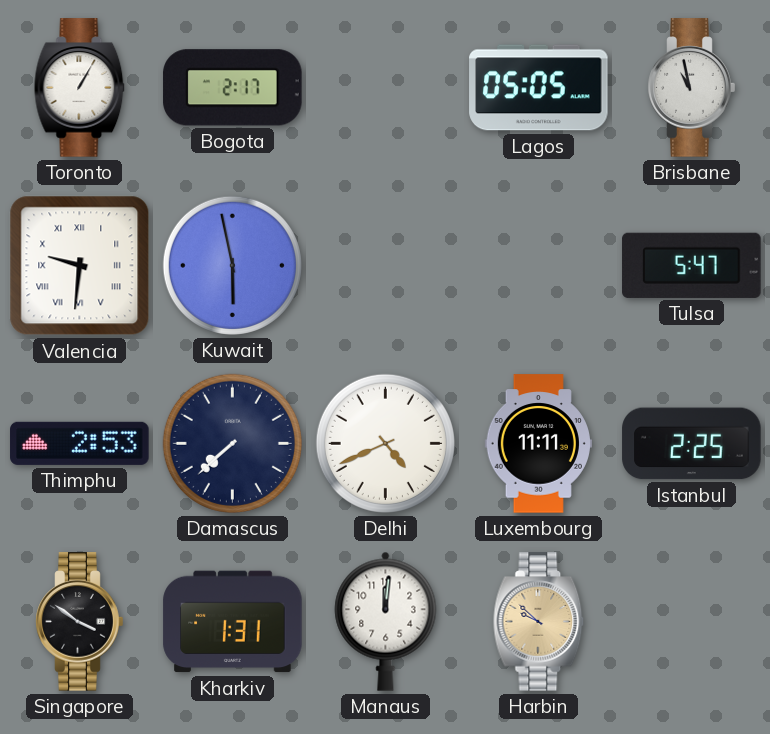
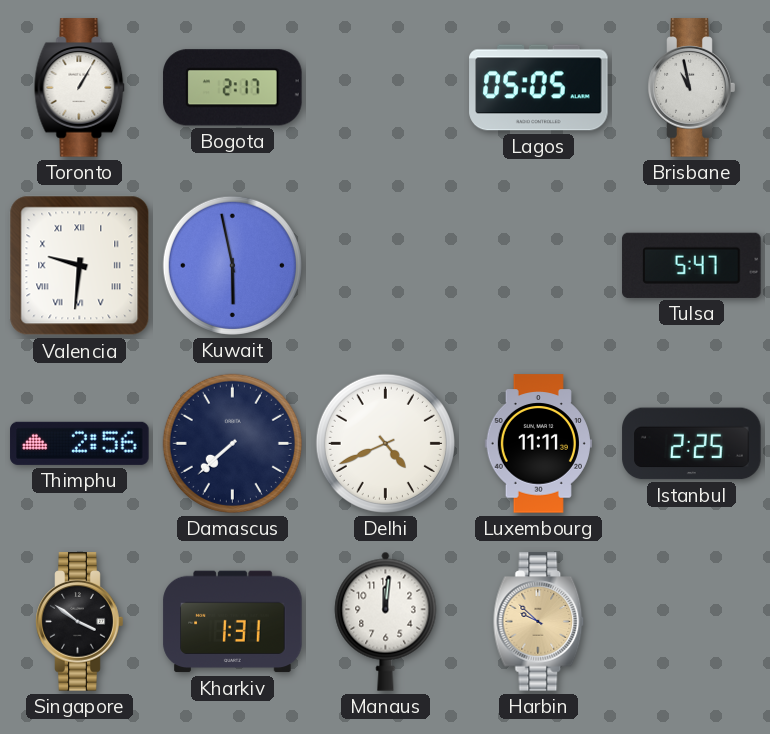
Thimphu: 2:53 -> 2:56 (80, 443)
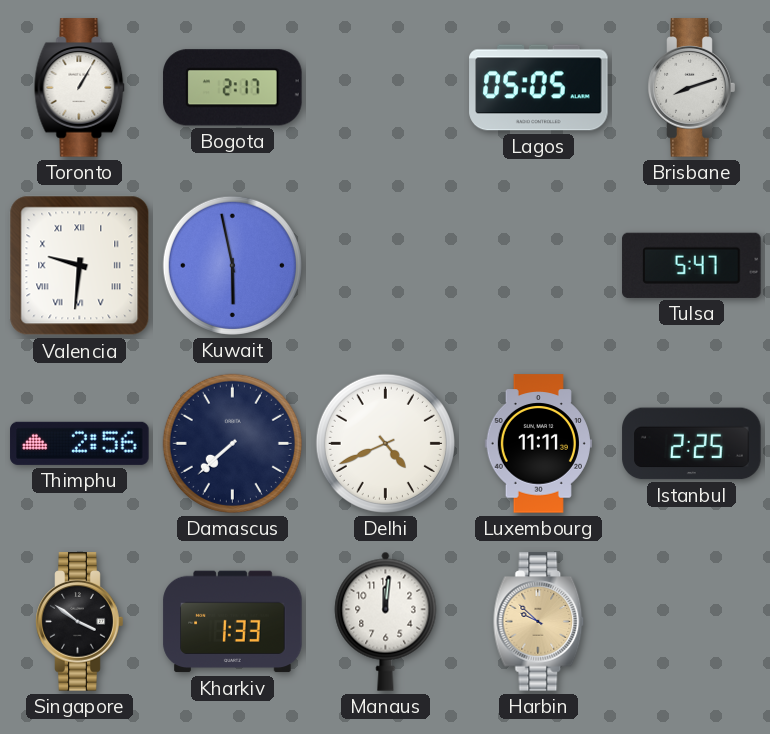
Brisbane: 10:58 -> 8:12 (692, 88)
Kharkiv: 1:31 -> 1:33 (233, 622)
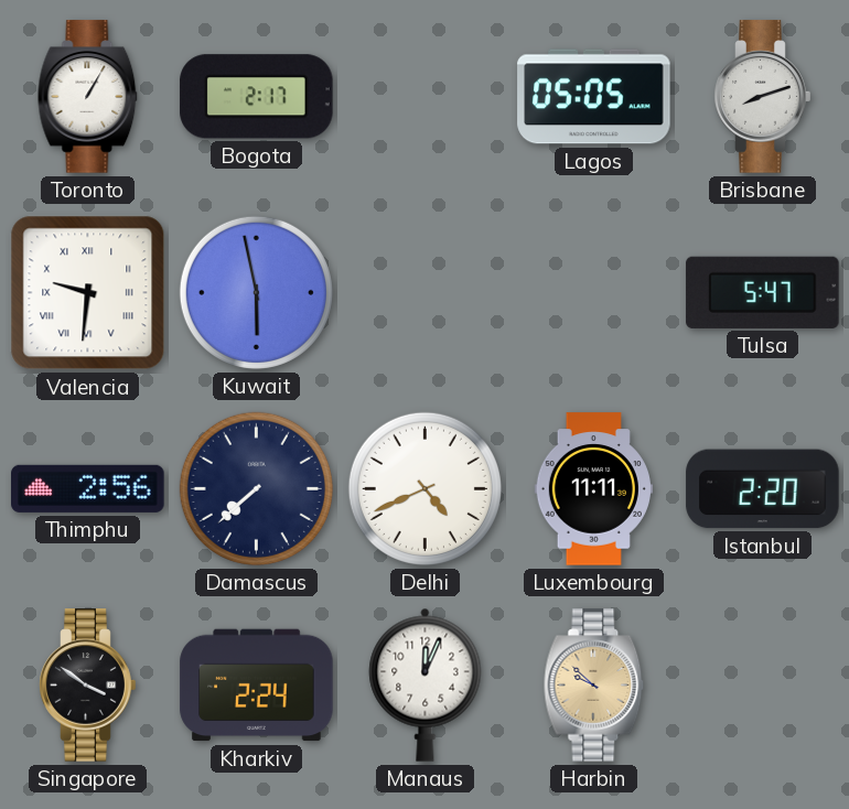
Istanbul: 2:25 -> 2:20 (763, 489)
Kharkiv: 1:33 -> 2:24 (257, 686)
Manaus: 12:01 -> 12:04 (426, 684)
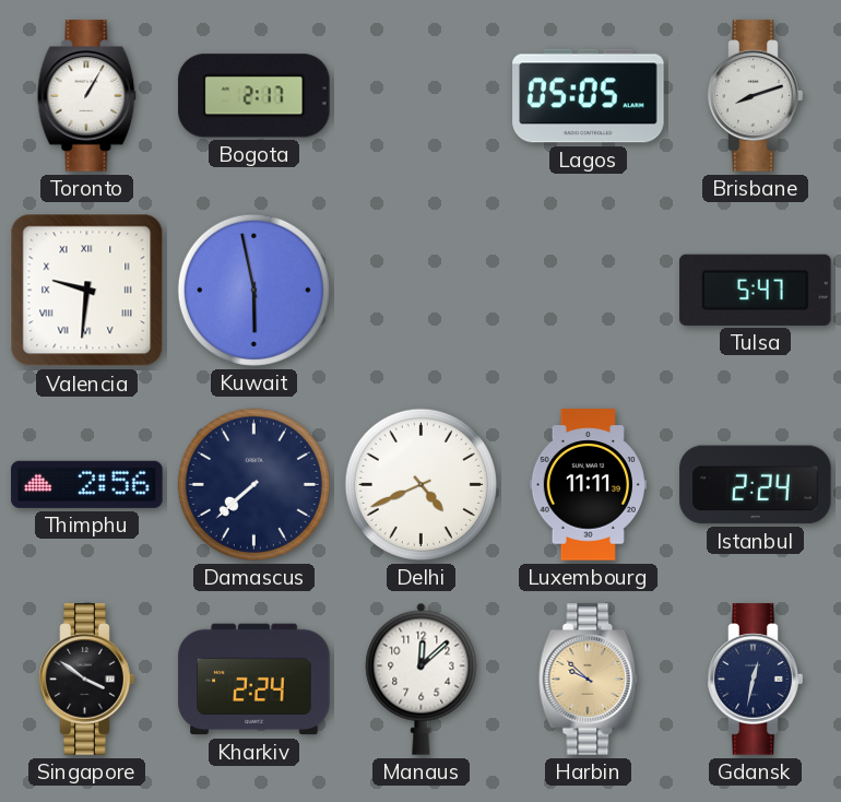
Istanbul: 2:20 -> 2:24 (756, 485)
Manaus: 12:04 -> 12:08 (422, 679)
Gdansk: none -> 12:32 (756, 680)
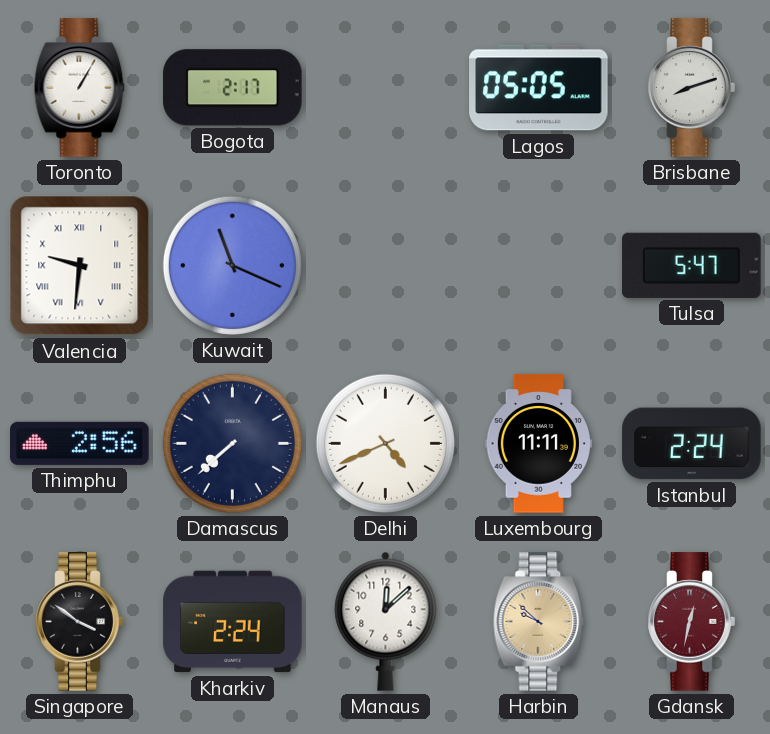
Kuwait: 5:58 -> 11:19 (232, 265)
Gdansk dial: navy -> burgundy (692, 622)
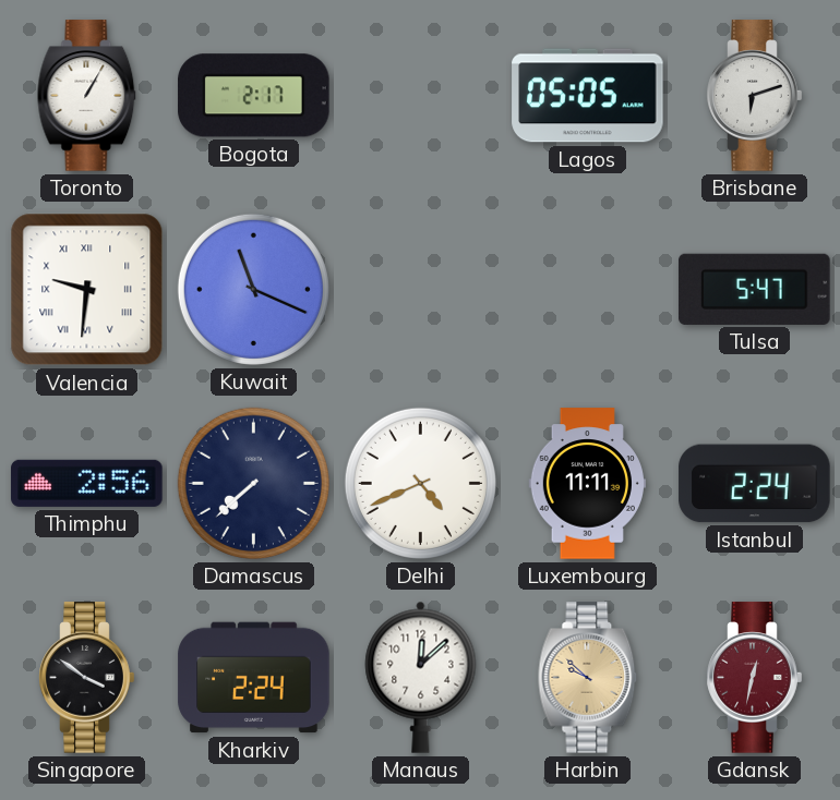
Brisbane: 8:12 -> 6:12 (755, 96)
